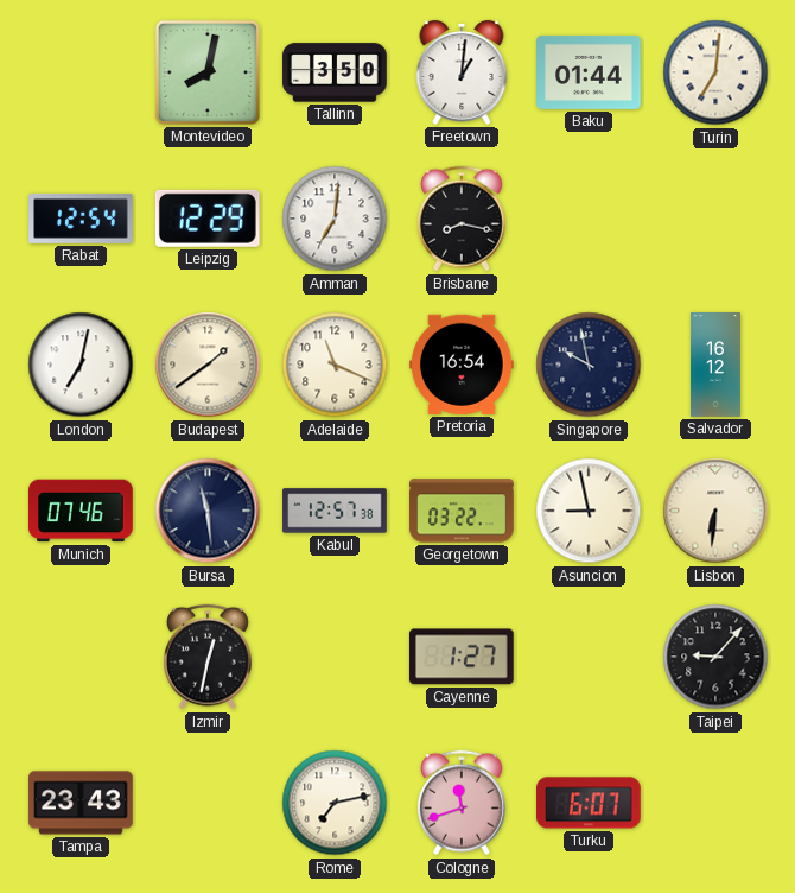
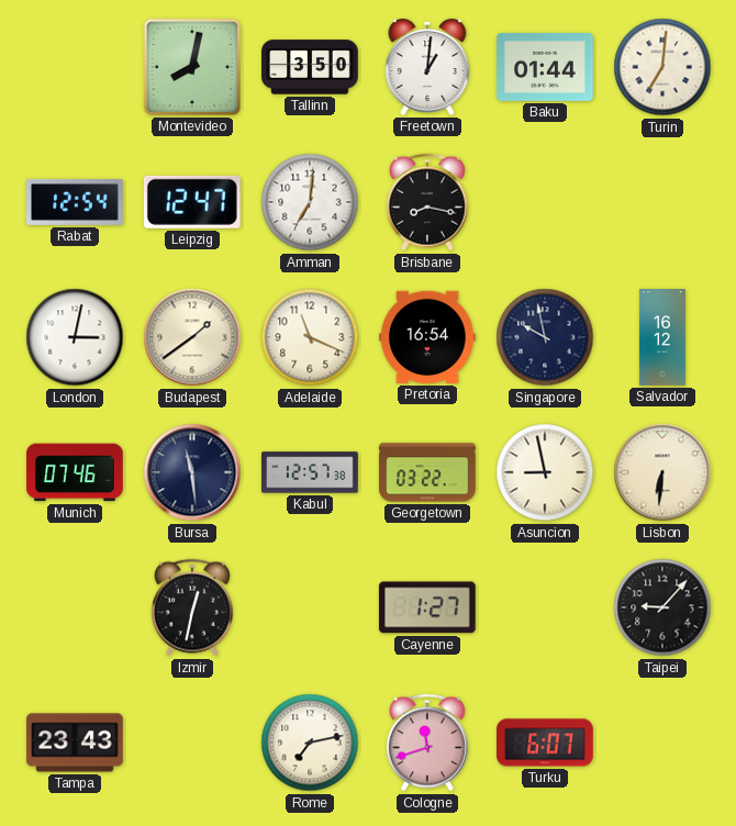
Leipzig: 12:29 -> 12:47 (192, 202)
London: 7:02 -> 3:02 (75, 337)
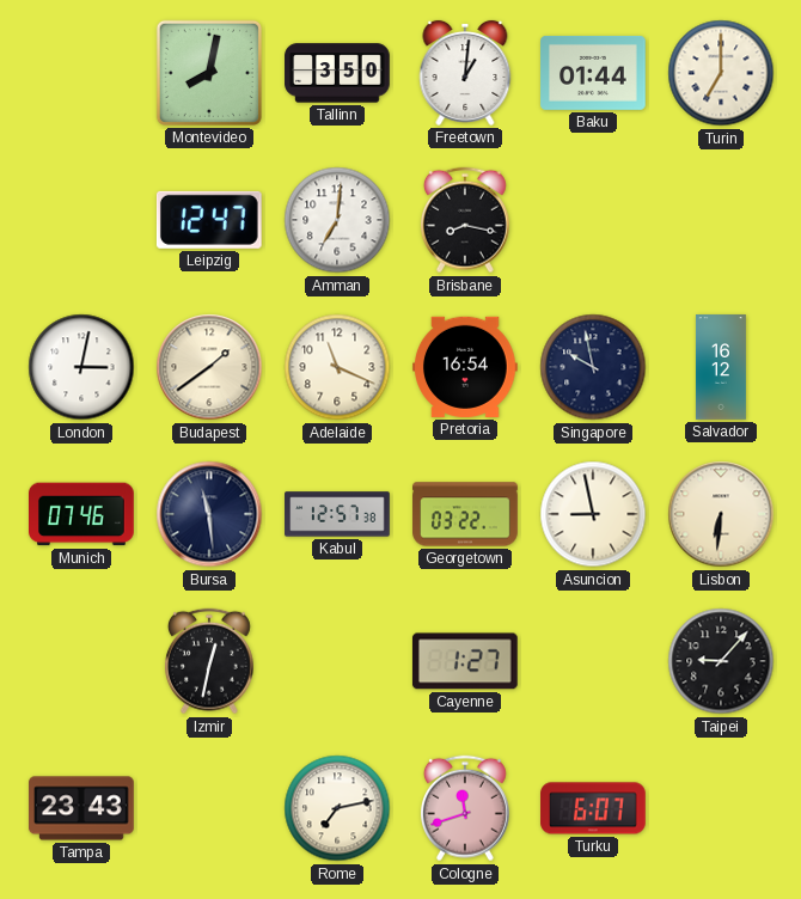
Turin: 7:01 -> 7:00 (721, 73)
Rabat: 12:54 -> none (75, 202)
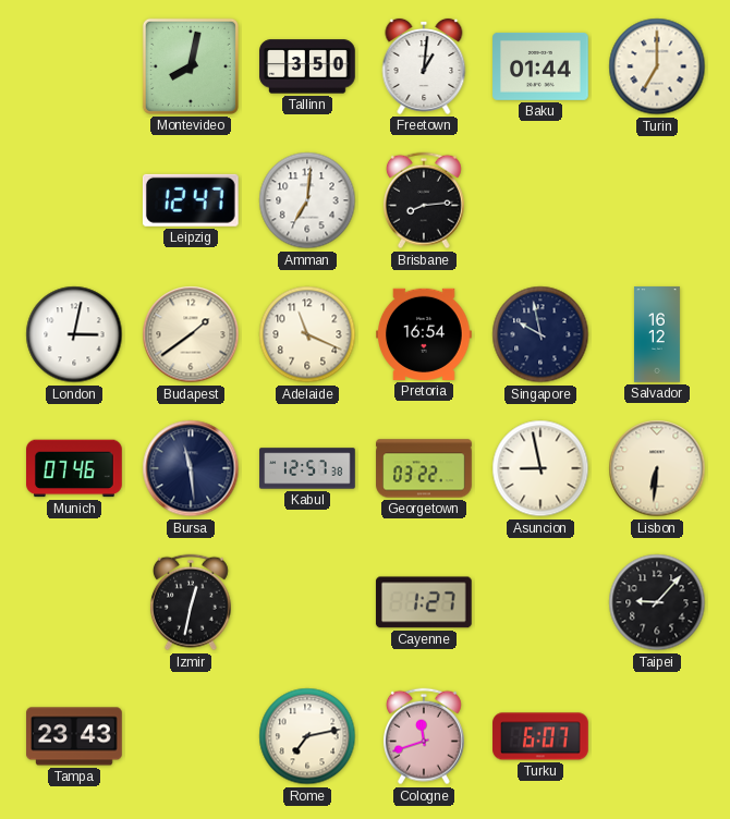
Brisbane: 8:17 -> 8:14 (424, 200)
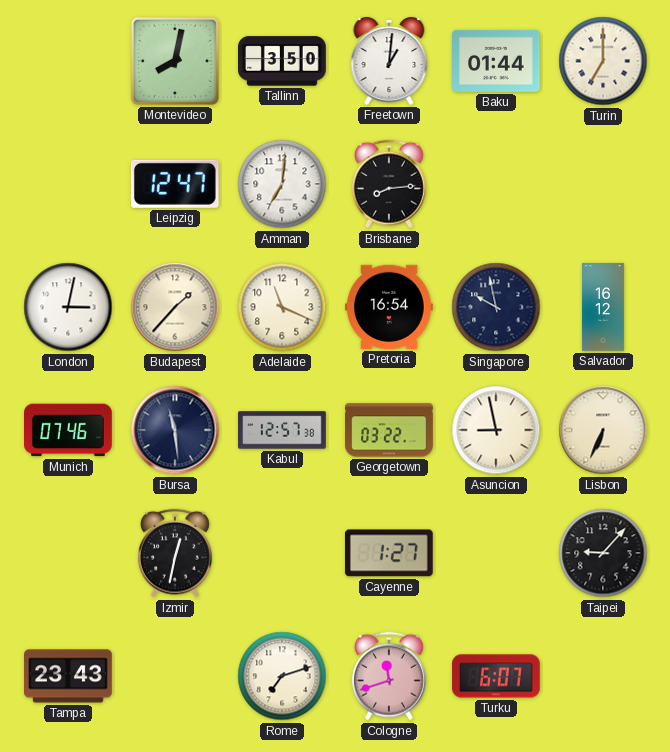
Budapest: 1:39 -> 1:37 (175, 307)
Lisbon: 6:31 -> 6:34 (603, 430)
Rome: 7:13 -> 7:12 (282, 676)
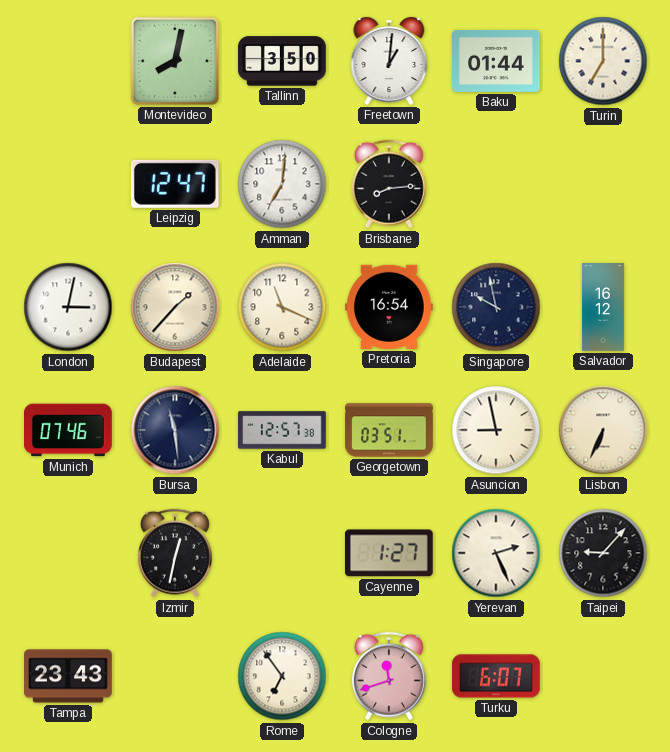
Georgetown: 03:22 -> 03:51 (389, 430)
Yerevan: none -> 2:26 (496, 553)
Rome: 7:12 -> 6:54 (282, 676)
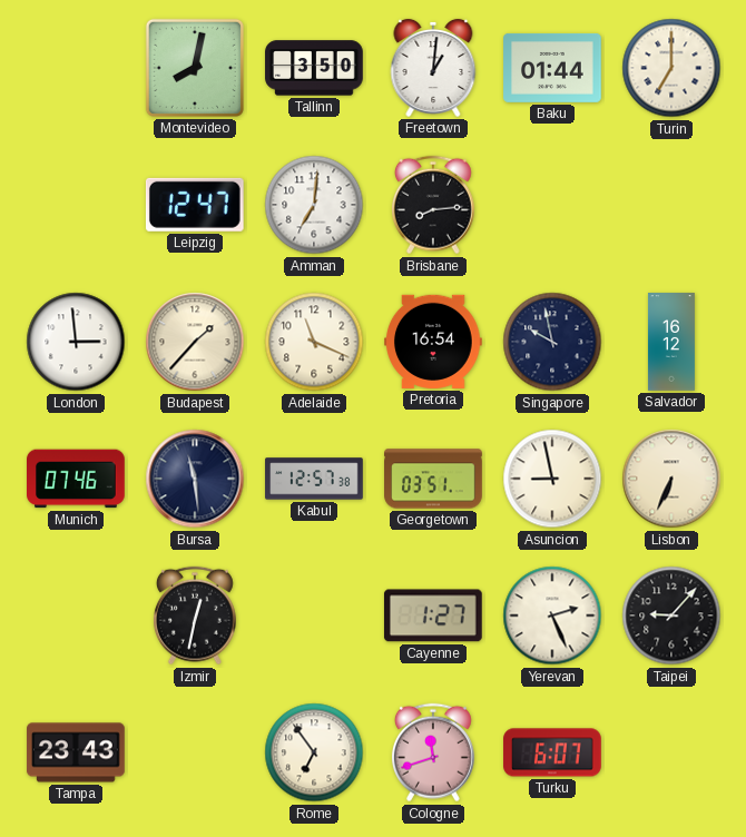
London: 3:02 -> 2:59 (76, 342)
